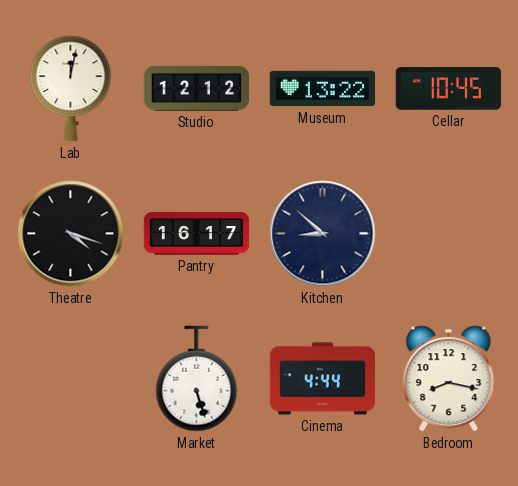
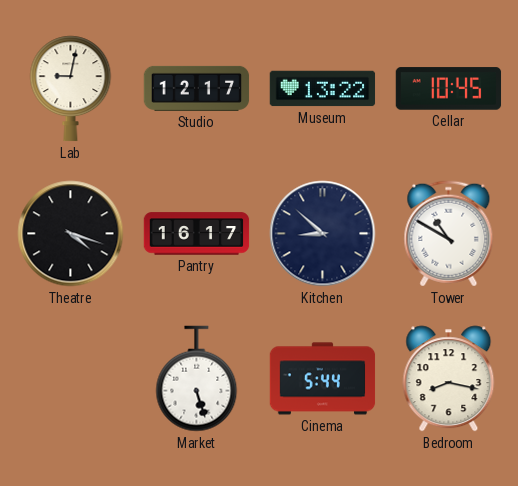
Lab: 12:02 -> 9:02 (71, 89)
Studio: 12:12 -> 12:17 (197, 88)
Tower: none -> 10:50 (449, 234)
Cinema: 4:44 -> 5:44 (323, 379)
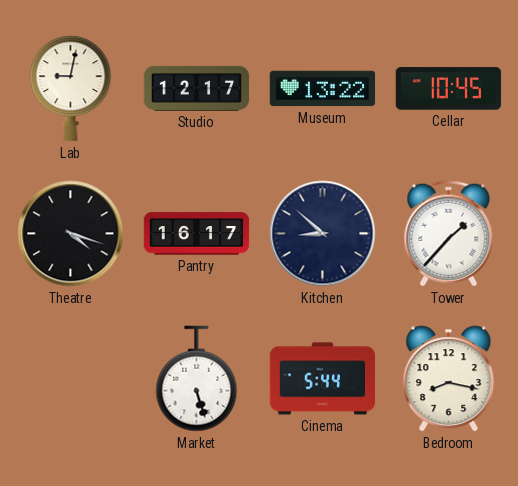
Tower: 10:50 -> 1:37 (449, 234)
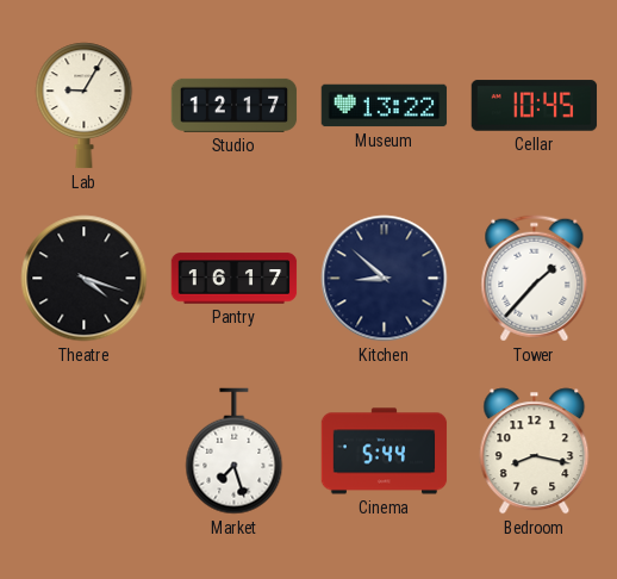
Lab: 9:02 -> 9:05 (85, 106)
Market: 5:27 -> 7:27 (235, 452)
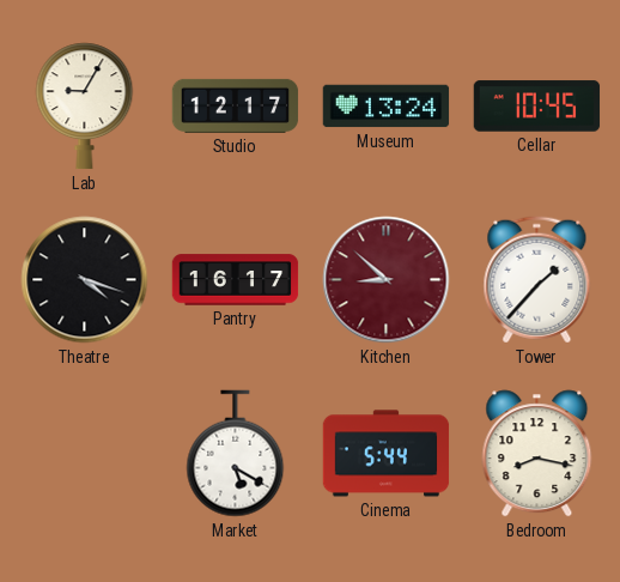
Museum: 13:22 -> 13:24 (387, 107)
Kitchen dial: navy -> burgundy (387, 280)
Market: 7:27 -> 5:20 (236, 454)
